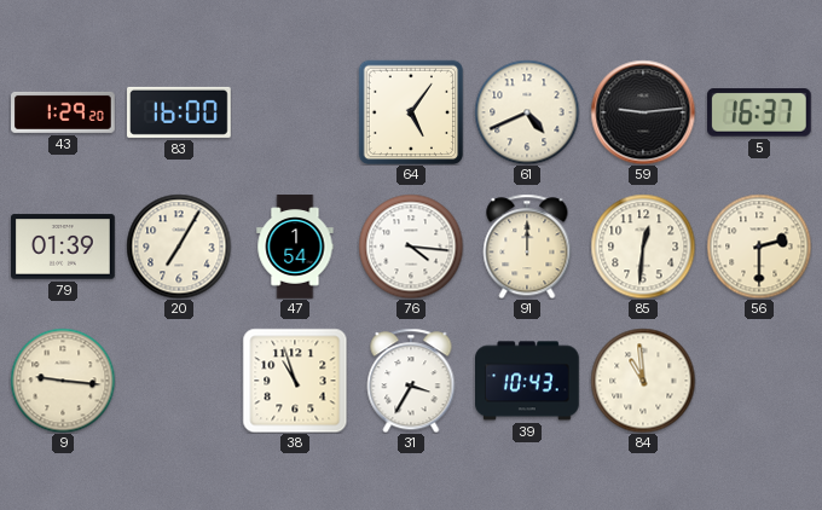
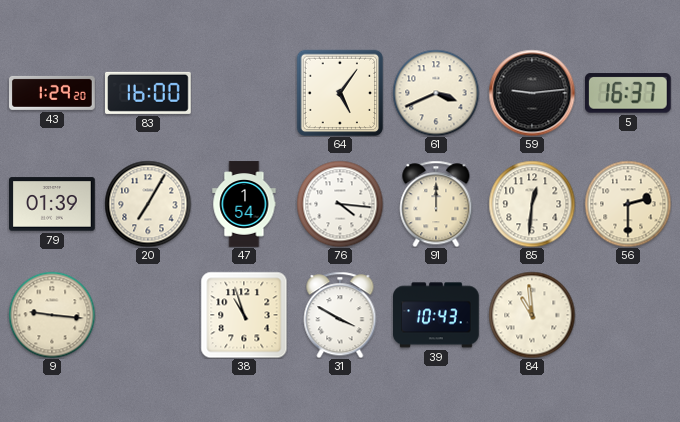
61: 4:41 -> 3:41 (436, 93)
31: 3:35 -> 3:50 (340, 315)
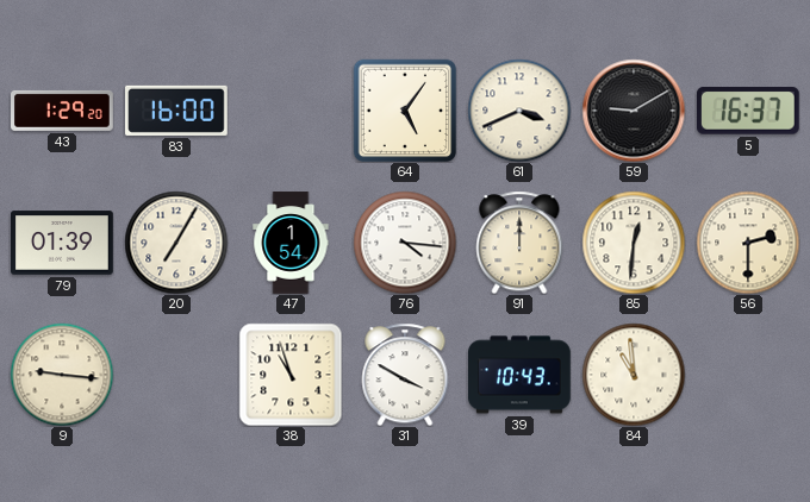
59: 9:14 -> 9:10 (634, 111)
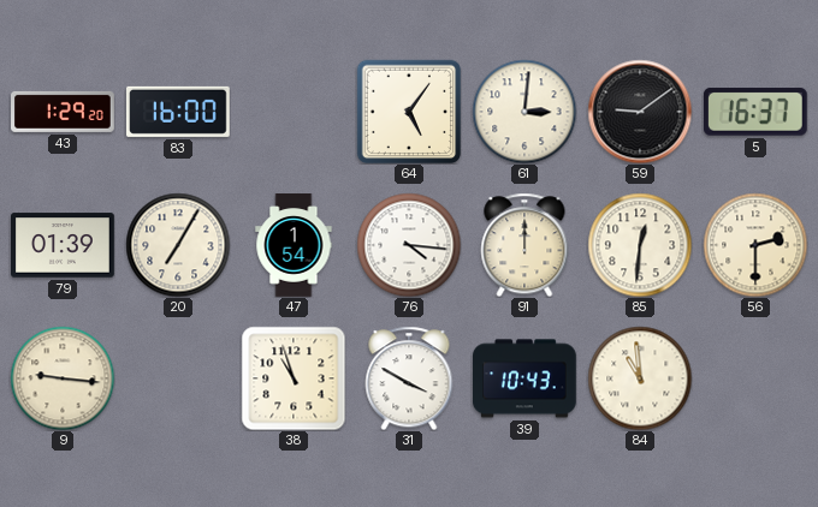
61: 3:41 -> 3:01 (524, 112)
59: 9:10 -> 9:09 (640, 112)
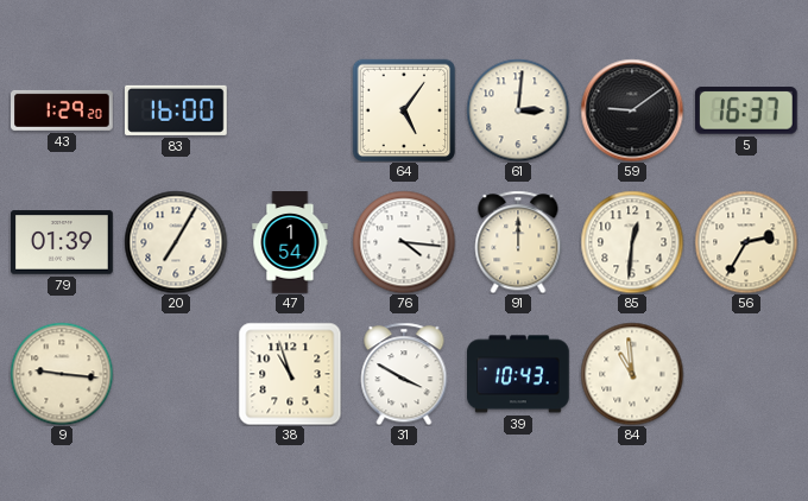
56: 2:30 -> 2:35 (746, 242)
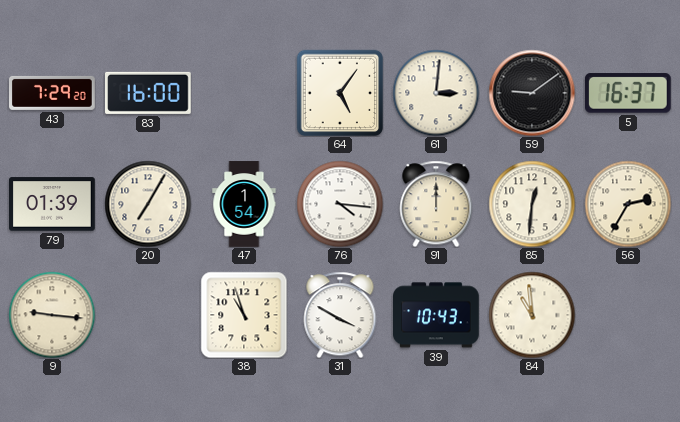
43: 1:29 -> 7:29 (52, 93)
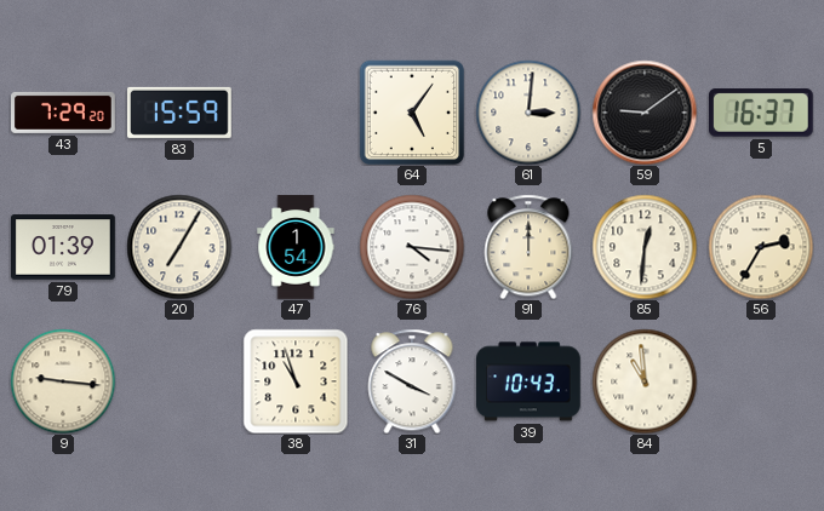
83: 16:00 -> 15:59 (181, 113)
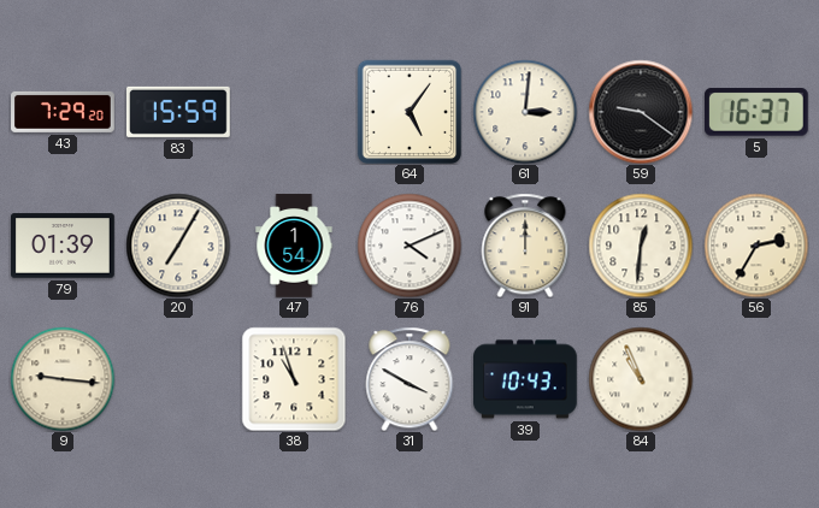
59: 9:09 -> 9:21 (641, 112)
76: 4:16 -> 4:11 (409, 246)
84: 10:59 -> 10:56 (641, 379)
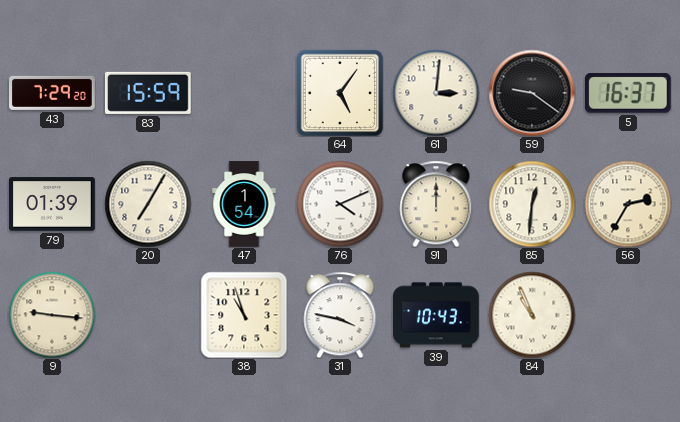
31: 3:50 -> 3:47 (340, 315)
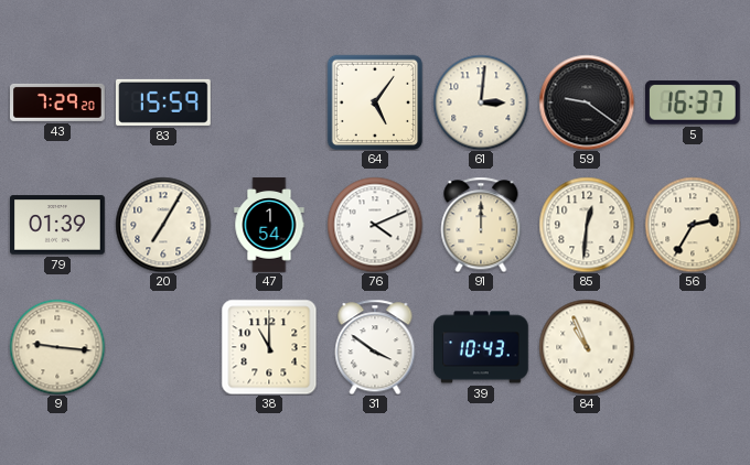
38: 10:57 -> 11:00 (269, 347)
31: 3:47 -> 3:51 (375, 347)
